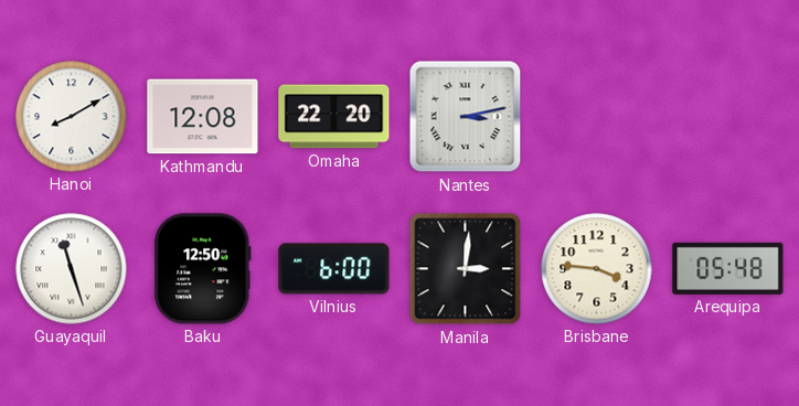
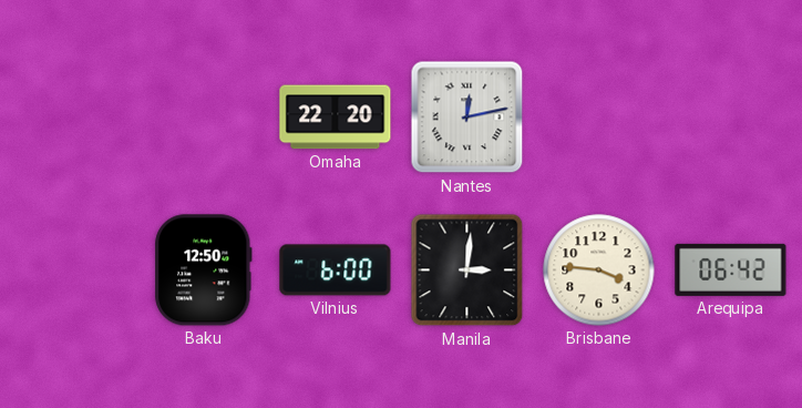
Hanoi: 8:10 -> none (72, 117)
Kathmandu: 12:08 -> none (203, 117)
Nantes: 3:13 -> 12:13 (467, 118)
Guayaquil: 11:27 -> none (72, 269)
Arequipa: 05:48 -> 06:42 (731, 269)
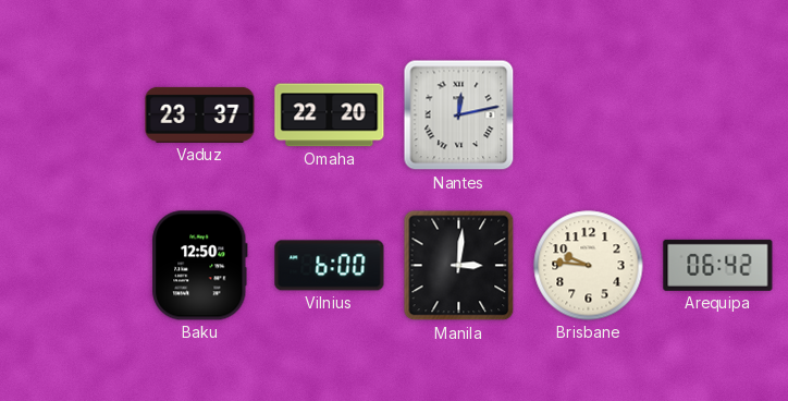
Vaduz: none -> 23:37 (200, 114)
Brisbane: 3:46 -> 9:46 (589, 266)
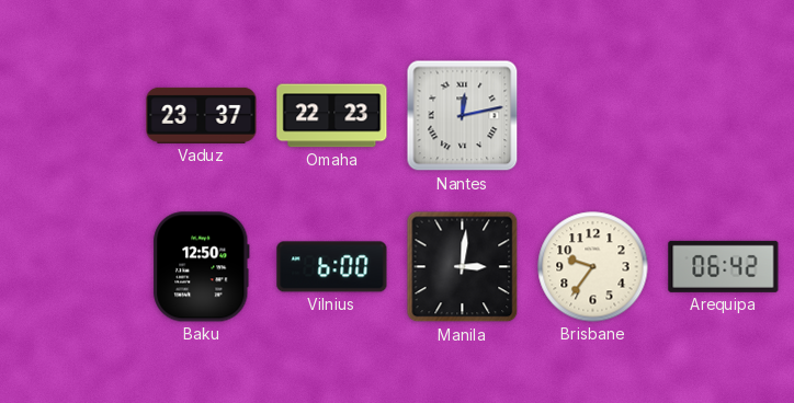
Omaha: 22:20 -> 22:23 (332, 116)
Brisbane: 9:46 -> 9:36 (593, 267)
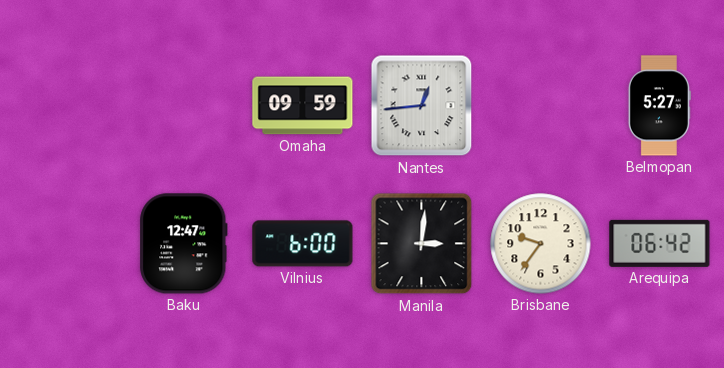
Vaduz: 23:37 -> none (202, 115)
Omaha: 22:23 -> 09:59 (303, 106)
Nantes: 12:13 -> 12:44 (422, 106)
Belmopan: none -> 5:27 (659, 106)
Baku: 12:50 -> 12:47 (184, 244)
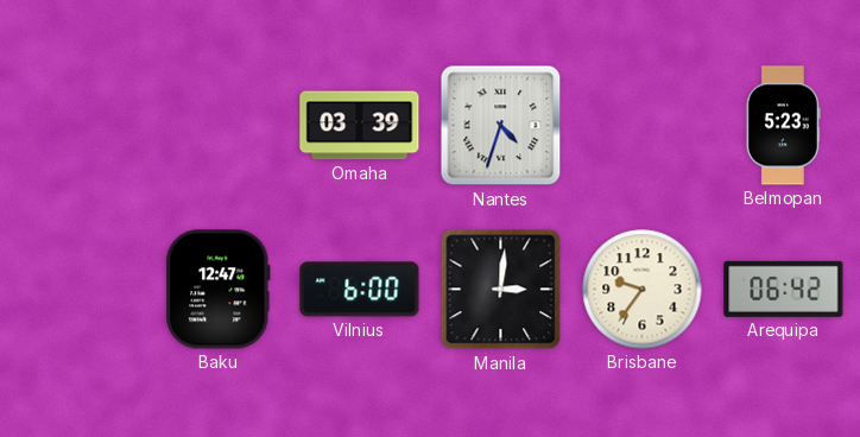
Omaha: 09:59 -> 03:39 (360, 126)
Nantes: 12:44 -> 4:33 (501, 126)
Belmopan: 5:27 -> 5:23 (783, 126)
